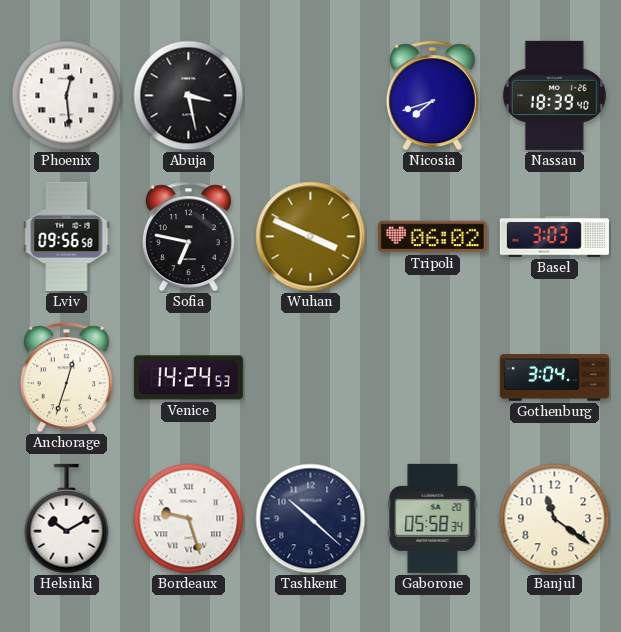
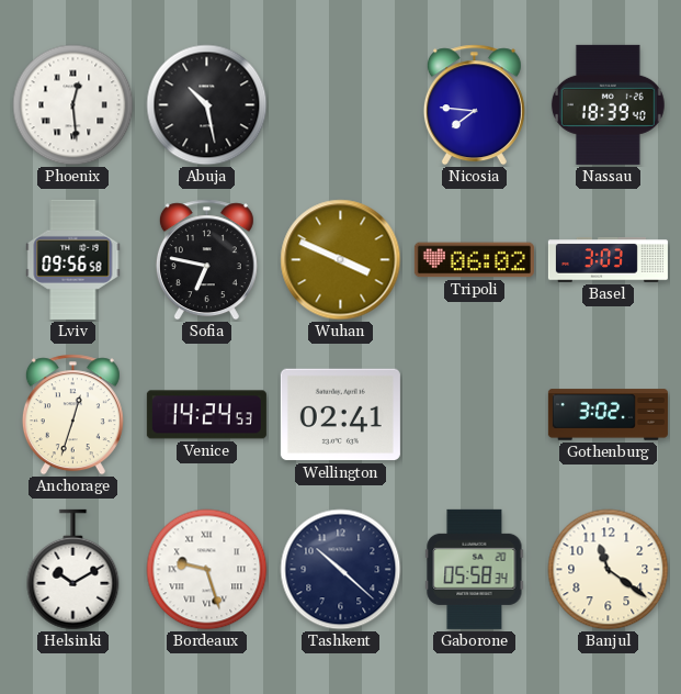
Abuja: 3:28 -> 10:28 (207, 105)
Nicosia: 7:42 -> 7:46 (474, 105)
Wellington: none -> 02:41 (340, 415)
Gothenburg: 3:04 -> 3:02 (608, 415)
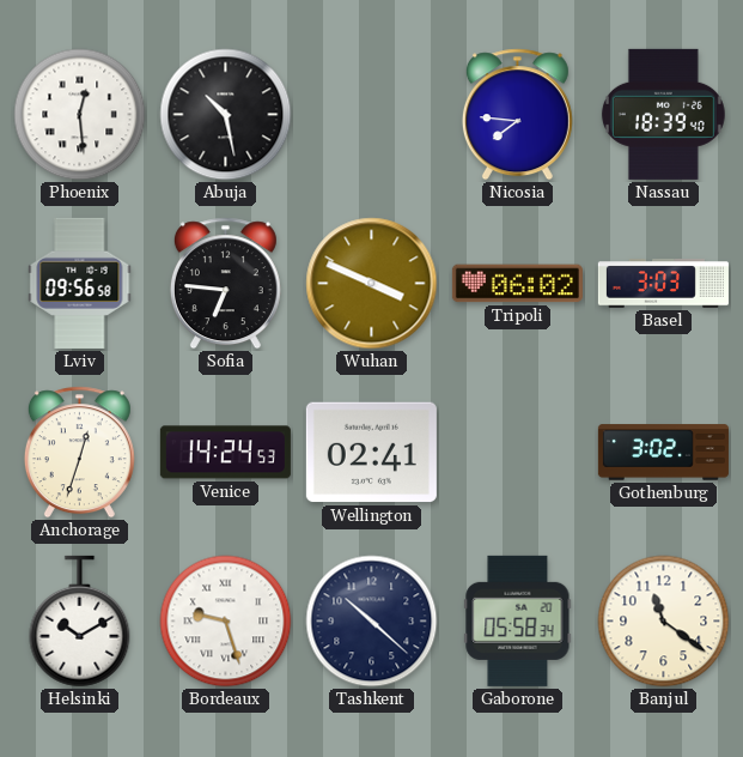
Sofia: 6:47 -> 6:46 (225, 284)
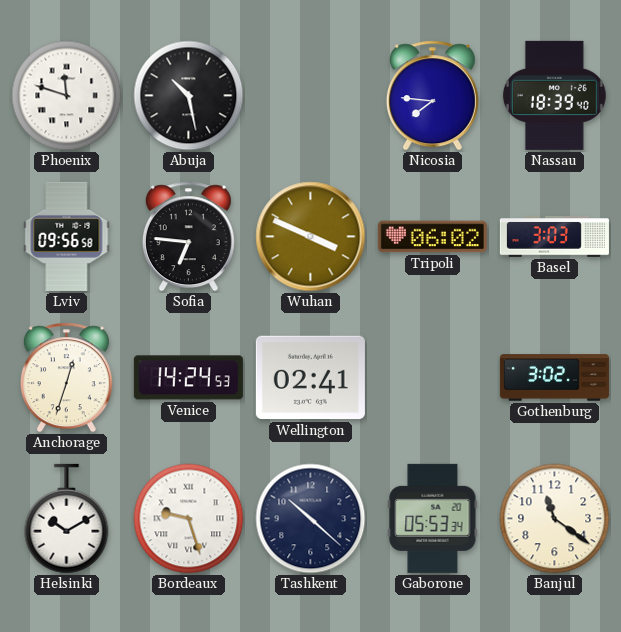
Phoenix: 12:29 -> 11:48 (67, 96)
Gaborone: 05:58 -> 05:53 (433, 518)
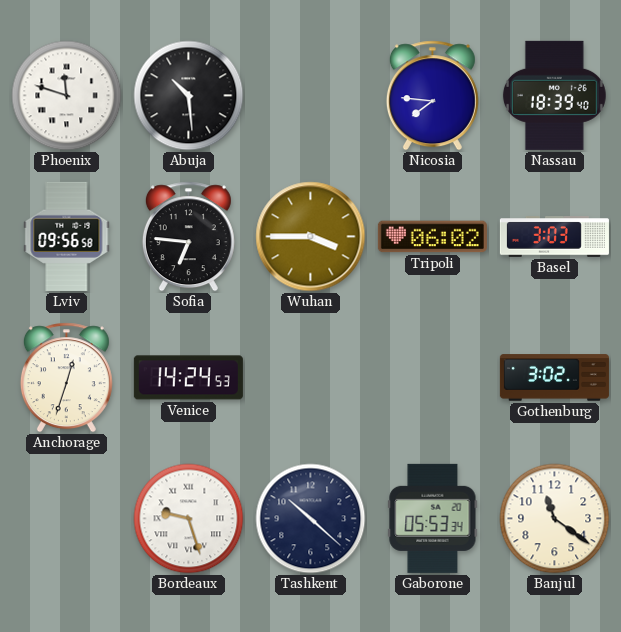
Abuja: 10:28 -> 10:29 (189, 96)
Wuhan: 3:49 -> 3:45 (311, 237)
Wellington: 02:41 -> none (310, 378)
Helsinki: 10:10 -> none (67, 519)
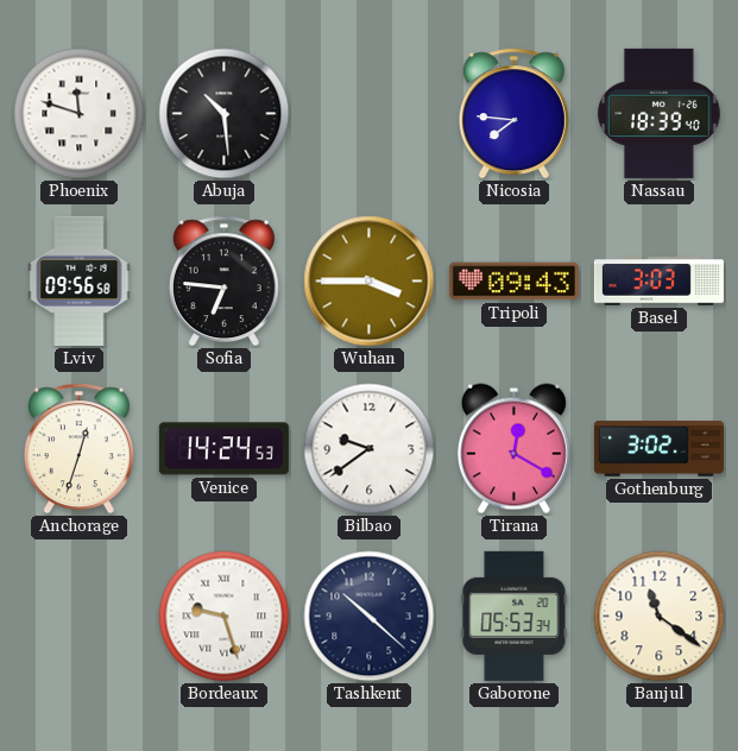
Tripoli: 06:02 -> 09:43 (513, 282)
Bilbao: none -> 9:39 (370, 449)
Tirana: none -> 12:20 (513, 449)
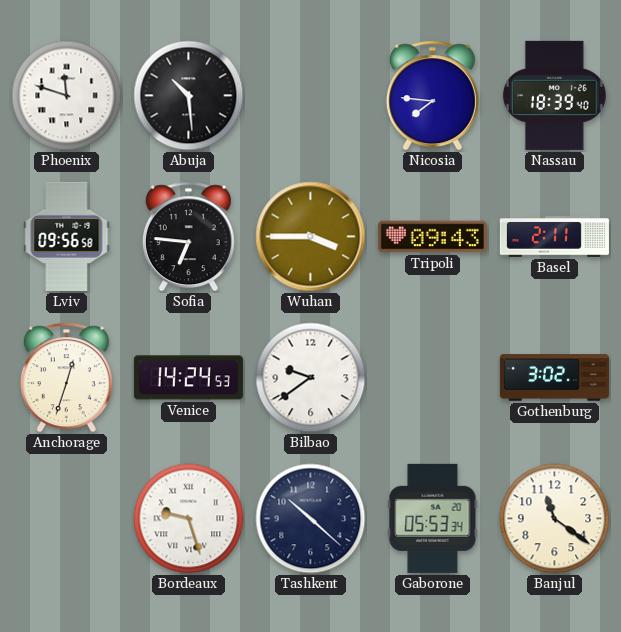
Basel: 3:03 -> 2:11 (554, 237)
Tirana: 12:20 -> none (513, 449)
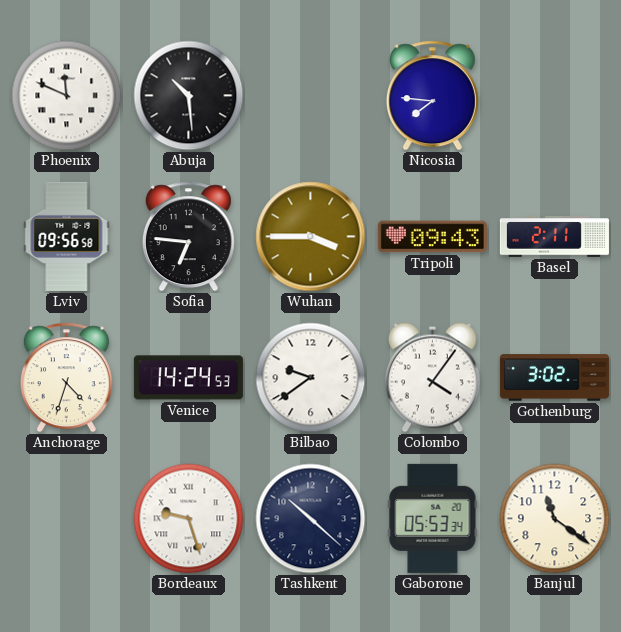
Phoenix: 11:48 -> 11:49 (67, 96)
Nassau: 18:39 -> none (554, 95)
Anchorage: 12:33 -> 4:33 (66, 378)
Colombo: none -> 4:06 (432, 378)
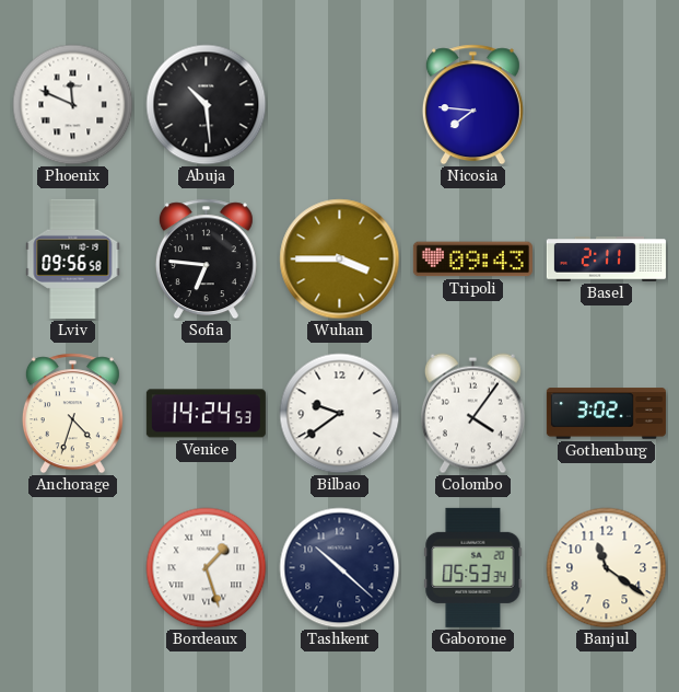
Bordeaux: 9:27 -> 1:27 (207, 568)
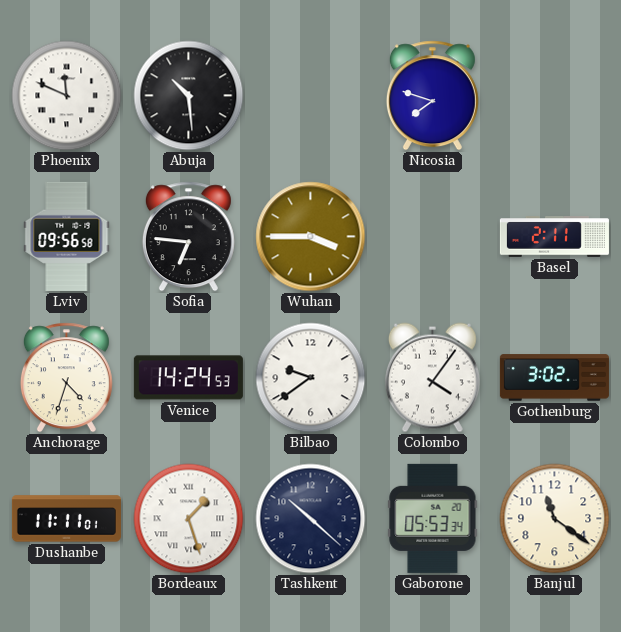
Nicosia: 7:46 -> 7:48 (432, 96)
Tripoli: 09:43 -> none (472, 259)
Dushanbe: none -> 11:11 (66, 519)
